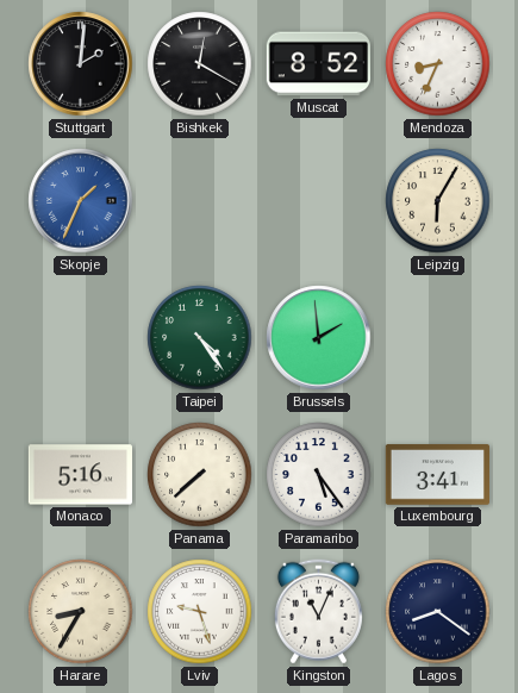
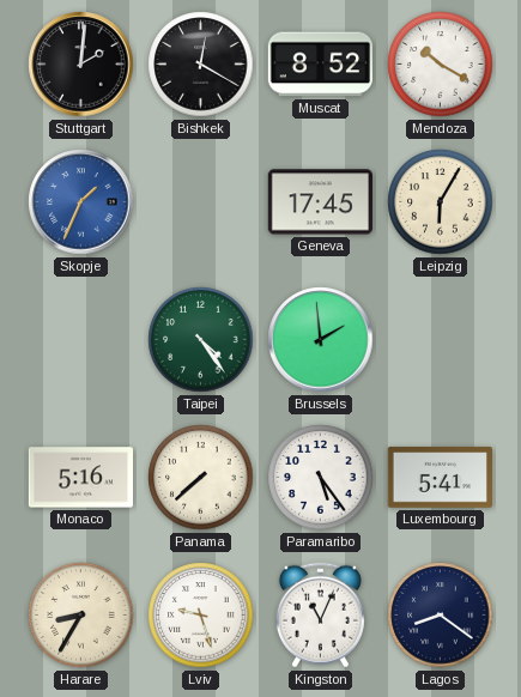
Mendoza: 8:34 -> 10:20 (441, 65)
Geneva: none -> 17:45 (320, 202)
Luxembourg: 3:41 -> 5:41 (440, 478)
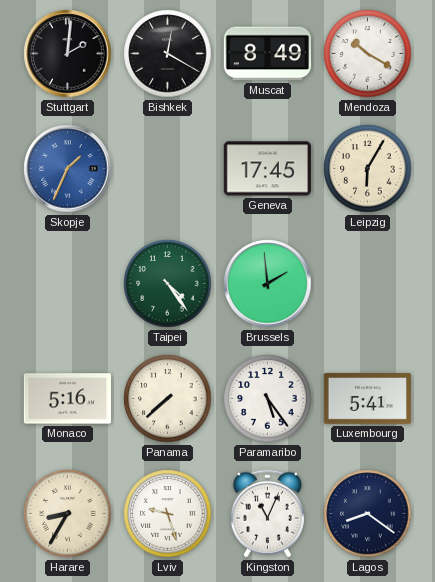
Muscat: 8:52 -> 8:49 (267, 54)
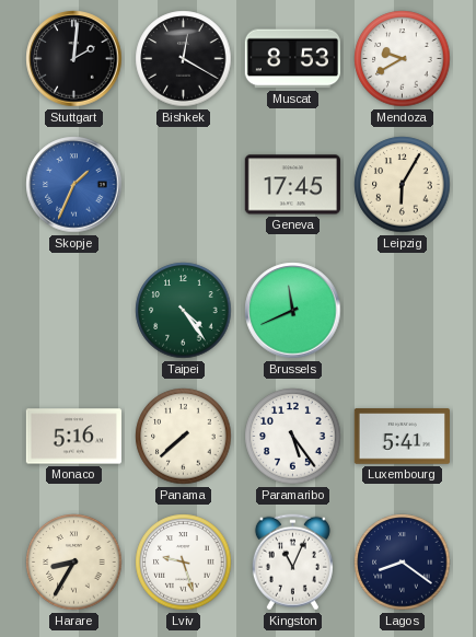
Muscat: 8:49 -> 8:53 (292, 59)
Mendoza: 10:20 -> 9:40 (403, 59)
Brussels: 1:59 -> 11:41 (293, 311)
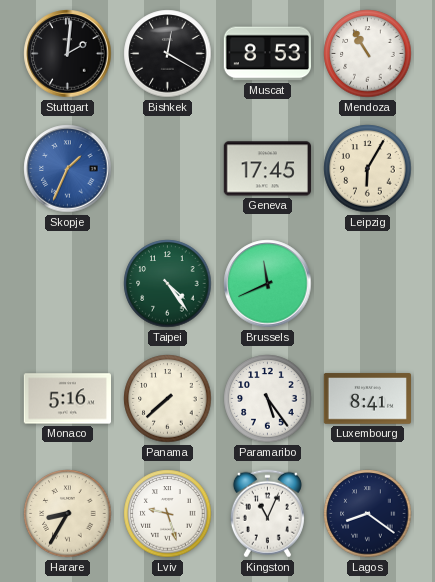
Mendoza: 9:40 -> 10:55 (368, 54)
Luxembourg: 5:41 -> 8:41 (367, 399)
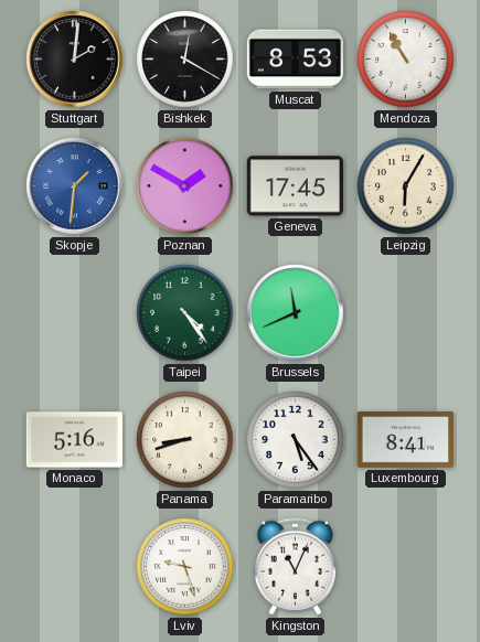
Skopje: 1:34 -> 1:31 (75, 186)
Poznan: none -> 1:50 (185, 186)
Panama: 7:38 -> 8:42 (185, 440)
Harare: 8:35 -> none (68, 514)
Lagos: 8:21 -> none (368, 514)
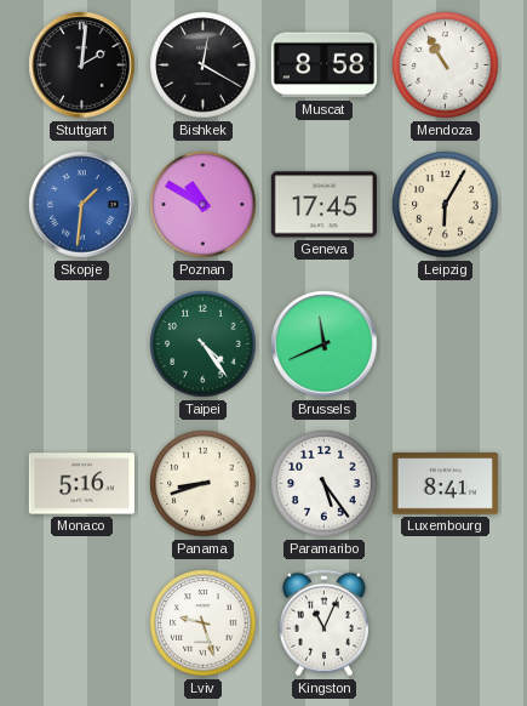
Muscat: 8:53 -> 8:58 (323, 66)
Poznan: 1:50 -> 10:50 (204, 205)
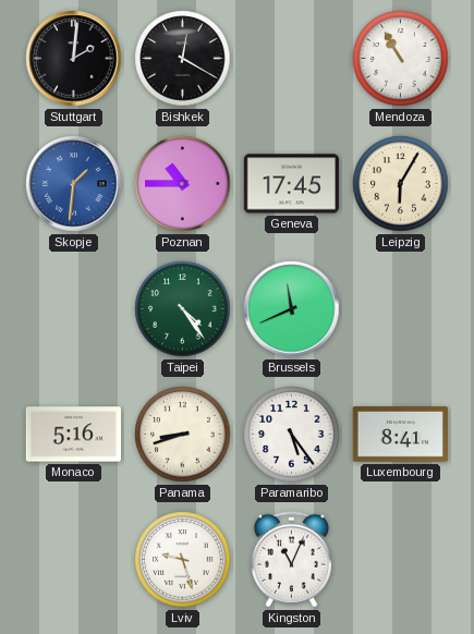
Muscat: 8:58 -> none (323, 66)
Poznan: 10:50 -> 10:45 (183, 184)
